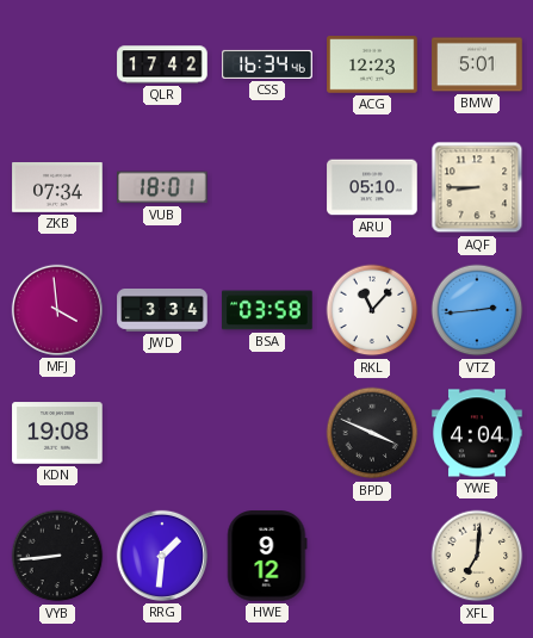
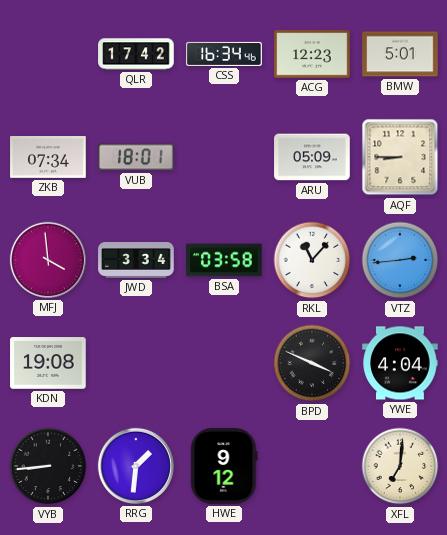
ARU: 05:10 -> 05:09 (312, 157)
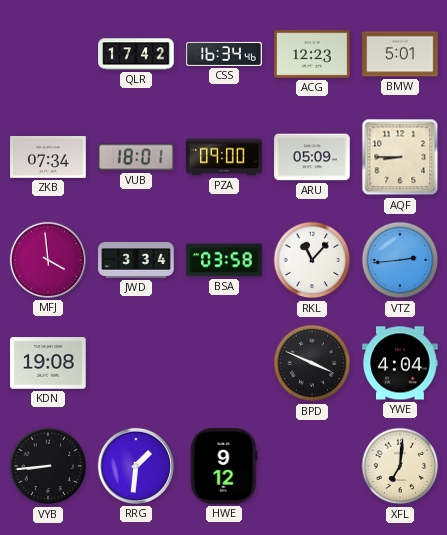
PZA: none -> 09:00 (224, 157)
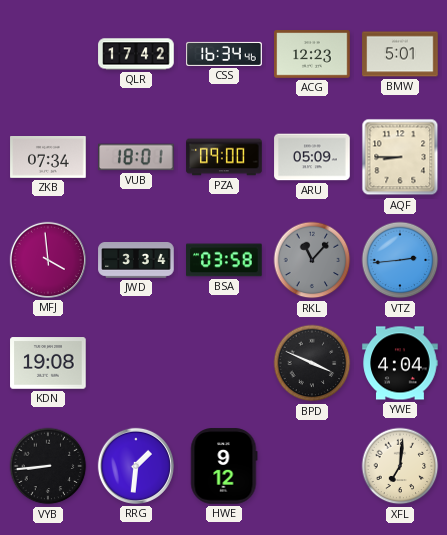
RKL dial: white -> grey (312, 260)
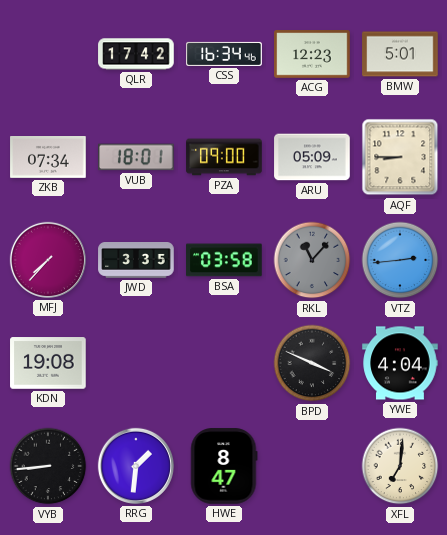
MFJ: 3:59 -> 7:37 (48, 260)
JWD: 3:34 -> 3:35 (136, 261)
HWE: 9:12 -> 8:47 (224, 466)
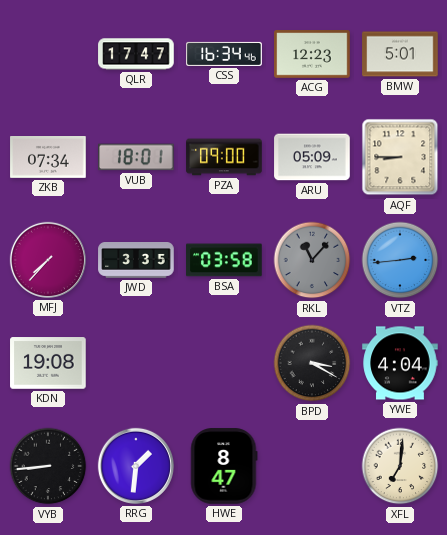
QLR: 17:42 -> 17:47 (136, 54)
BPD: 3:49 -> 3:20 (312, 363)
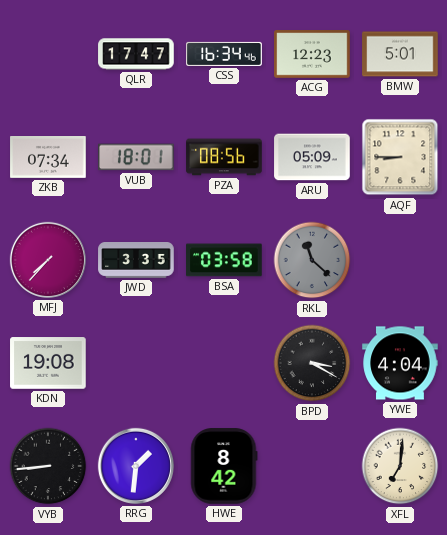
PZA: 09:00 -> 08:56 (224, 157)
RKL: 11:07 -> 11:22 (312, 260)
VTZ: 2:44 -> none (400, 260)
HWE: 8:47 -> 8:42 (224, 466)
